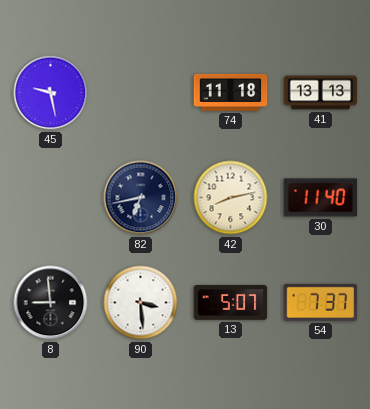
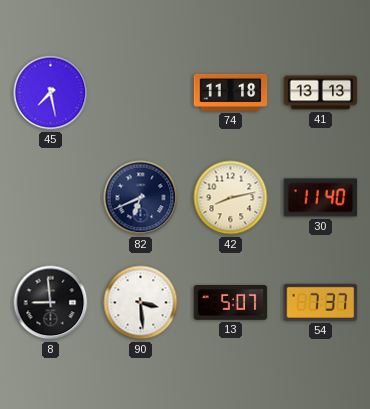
45: 9:28 -> 7:28 (51, 93)
82: 6:43 -> 6:41 (141, 198)
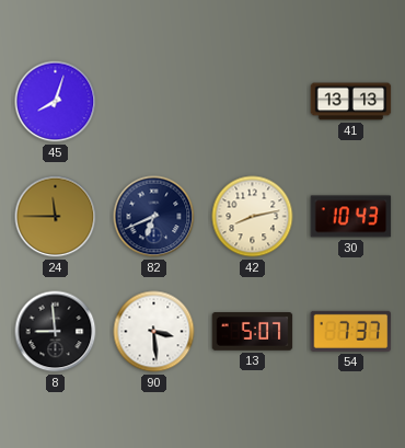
45: 7:28 -> 8:03 (56, 102)
74: 11:18 -> none (231, 92)
24: none -> 11:45 (56, 217)
30: 11:40 -> 10:43 (351, 217)
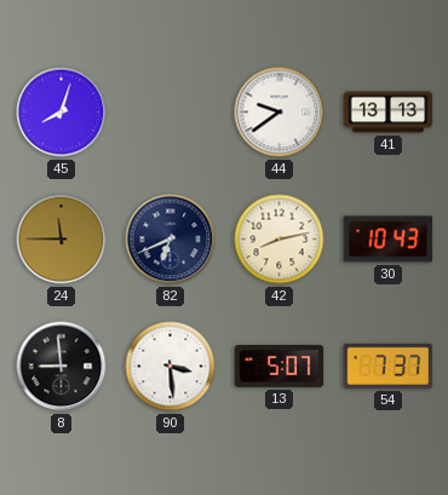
44: none -> 9:39 (280, 113)
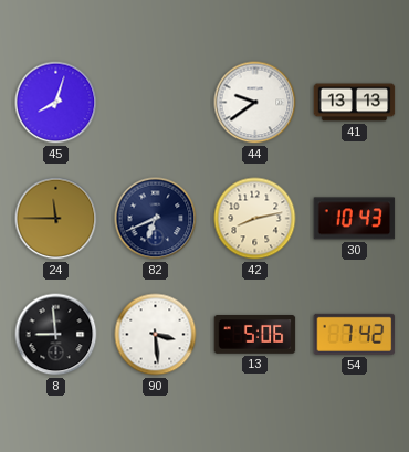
13: 5:07 -> 5:06 (255, 335)
54: 7:37 -> 7:42 (355, 334)
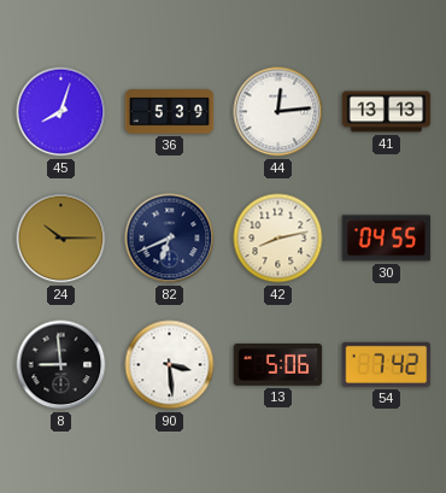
36: none -> 5:39 (170, 112)
44: 9:39 -> 12:14 (278, 112)
24: 11:45 -> 10:15 (61, 239)
30: 10:43 -> 04:55 (387, 239)
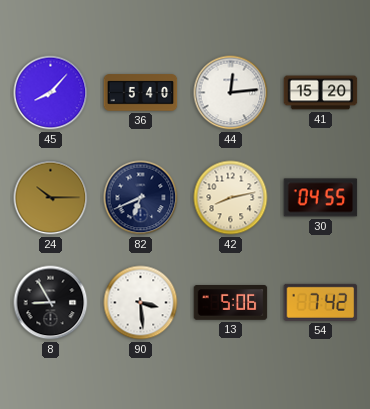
45: 8:03 -> 8:07 (51, 93)
36: 5:39 -> 5:40 (141, 93)
41: 13:13 -> 15:20 (321, 93)
8: 8:59 -> 8:55 (51, 303)
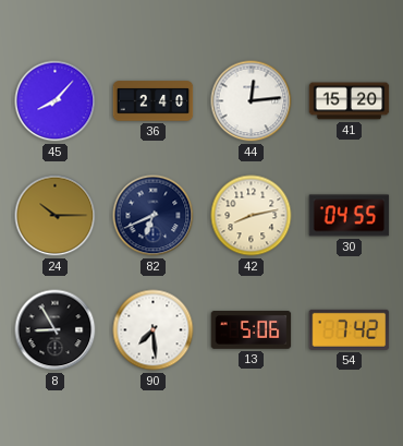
36: 5:40 -> 2:40 (154, 101)
90: 3:29 -> 7:29 (154, 330)
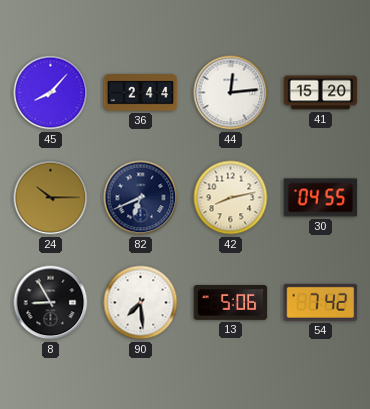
36: 2:40 -> 2:44 (141, 93)
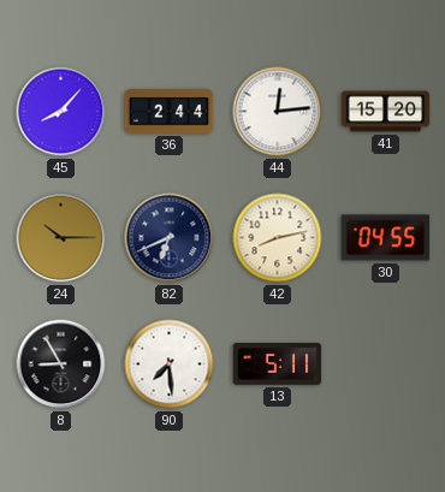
13: 5:06 -> 5:11 (278, 364)
54: 7:42 -> none (321, 302)
